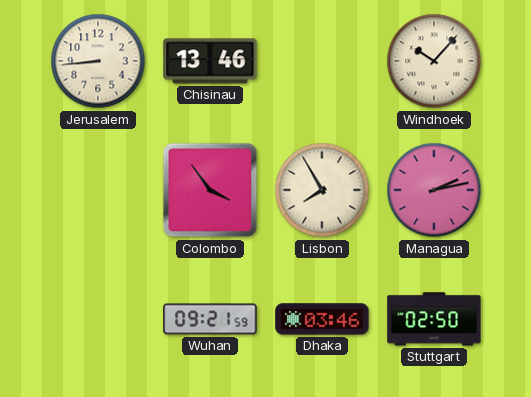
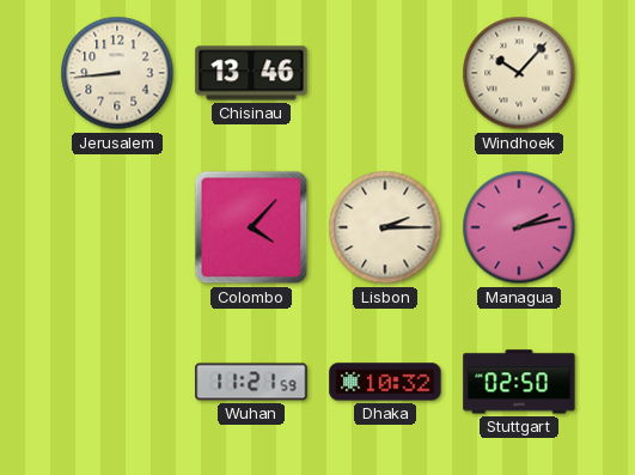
Colombo: 3:54 -> 4:07 (251, 227)
Lisbon: 7:55 -> 2:15 (385, 227)
Wuhan: 09:21 -> 11:21 (251, 382)
Dhaka: 03:46 -> 10:32 (385, 382)
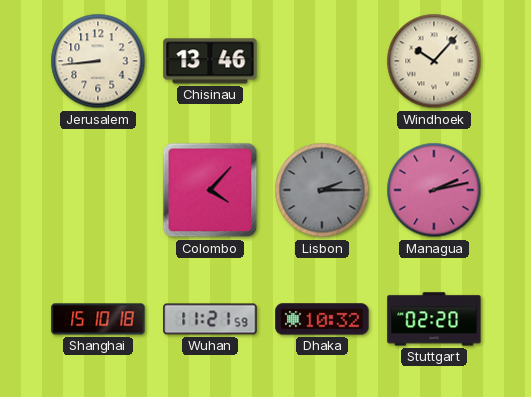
Lisbon dial: cream -> grey (322, 190)
Shanghai: none -> 15:10 (98, 319)
Stuttgart: 02:50 -> 02:20 (434, 319)
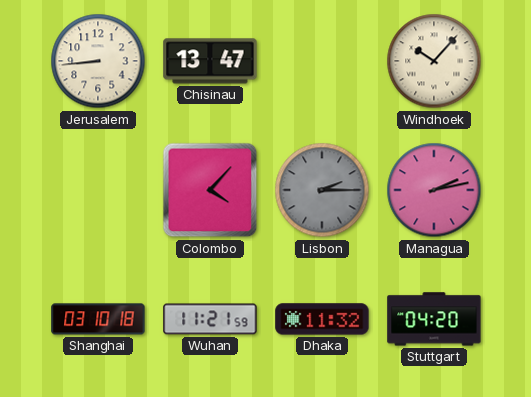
Chisinau: 13:46 -> 13:47 (210, 61)
Shanghai: 15:10 -> 03:10 (98, 319)
Dhaka: 10:32 -> 11:32 (322, 319)
Stuttgart: 02:20 -> 04:20 (434, 319)
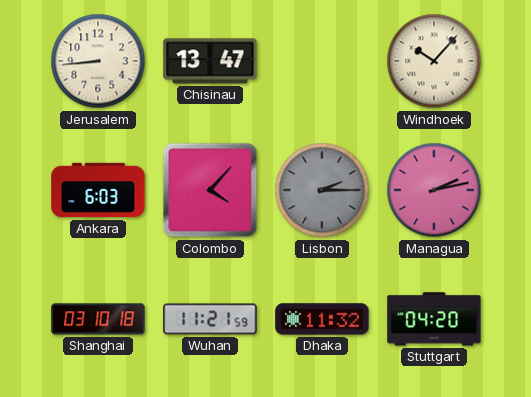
Ankara: none -> 6:03 (98, 190)
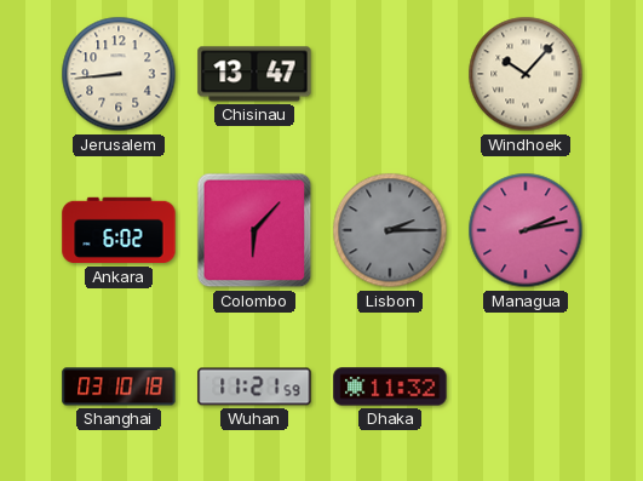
Ankara: 6:03 -> 6:02 (119, 230)
Colombo: 4:07 -> 6:07 (254, 230)
Stuttgart: 04:20 -> none (434, 319)
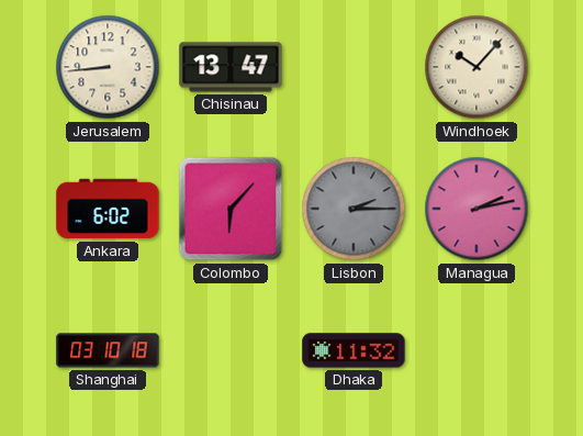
Wuhan: 11:21 -> none (254, 386)
